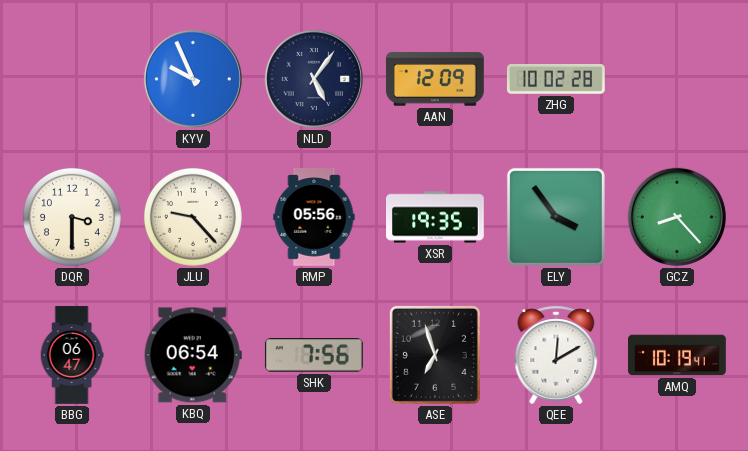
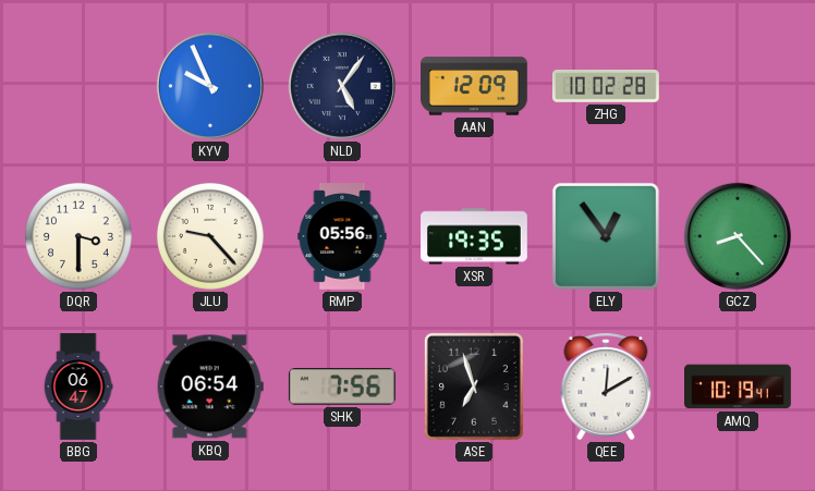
ELY: 3:54 -> 12:54 (606, 236)
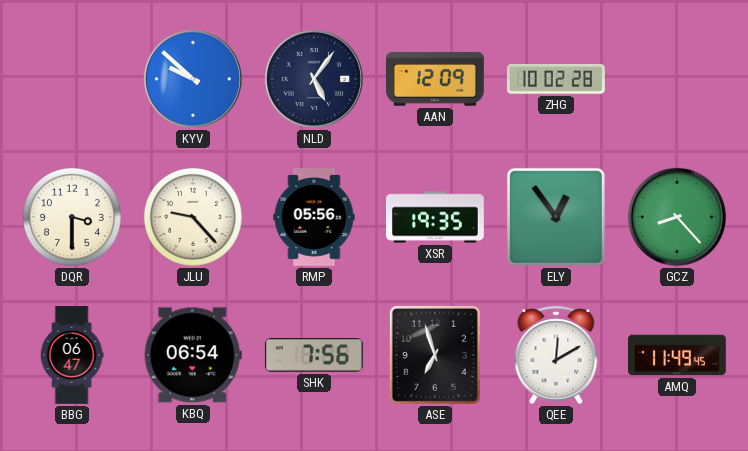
KYV: 9:56 -> 9:52 (193, 79)
AMQ: 10:19 -> 11:49 (678, 355)
